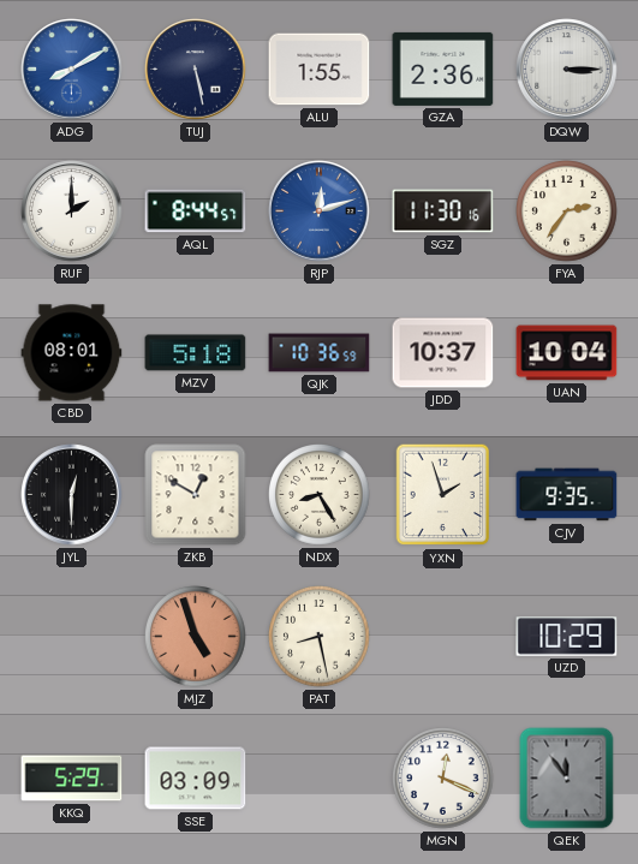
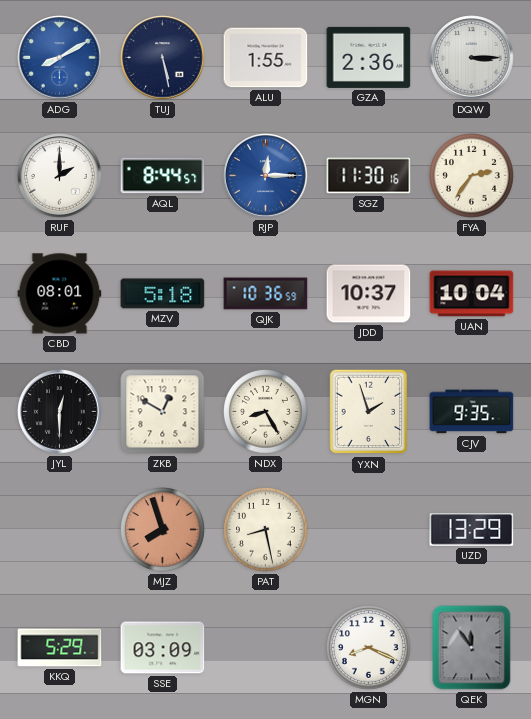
RJP: 12:12 -> 12:15 (266, 176)
MJZ: 4:57 -> 7:57 (163, 530)
UZD: 10:29 -> 13:29 (472, 530)
MGN: 12:19 -> 8:19 (369, 648)
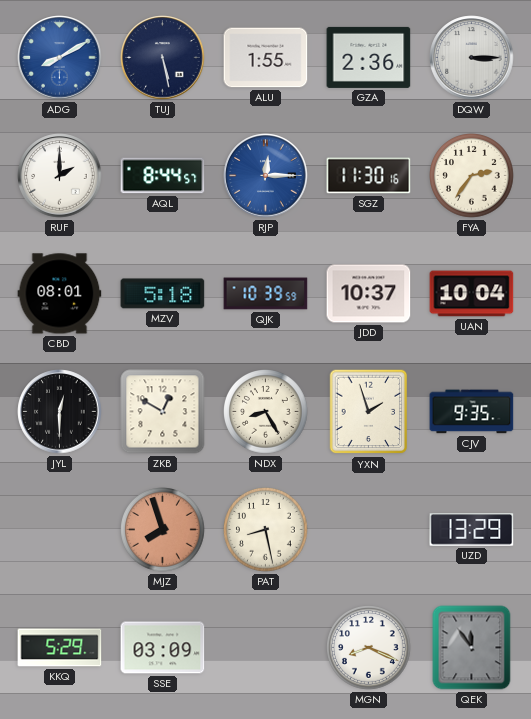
QJK: 10:36 -> 10:39 (266, 294)
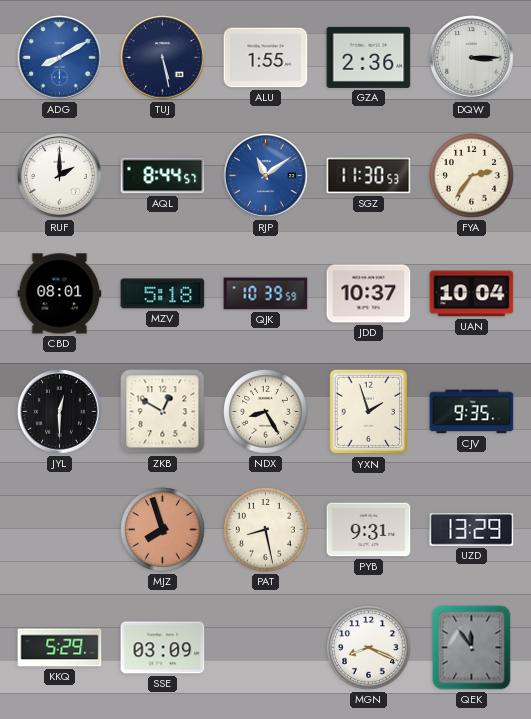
RJP: 12:15 -> 11:09 (266, 176)
SGZ: 11:30:16 -> 11:30:53 (369, 176)
PYB: none -> 9:31 (369, 530)
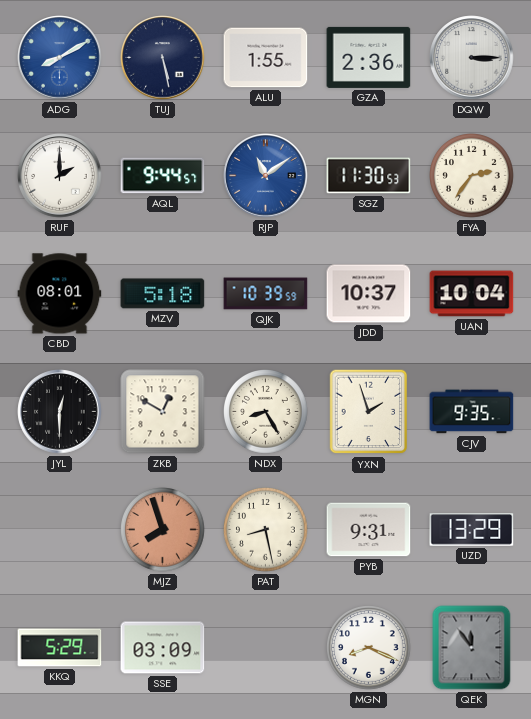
AQL: 8:44 -> 9:44 (163, 176)
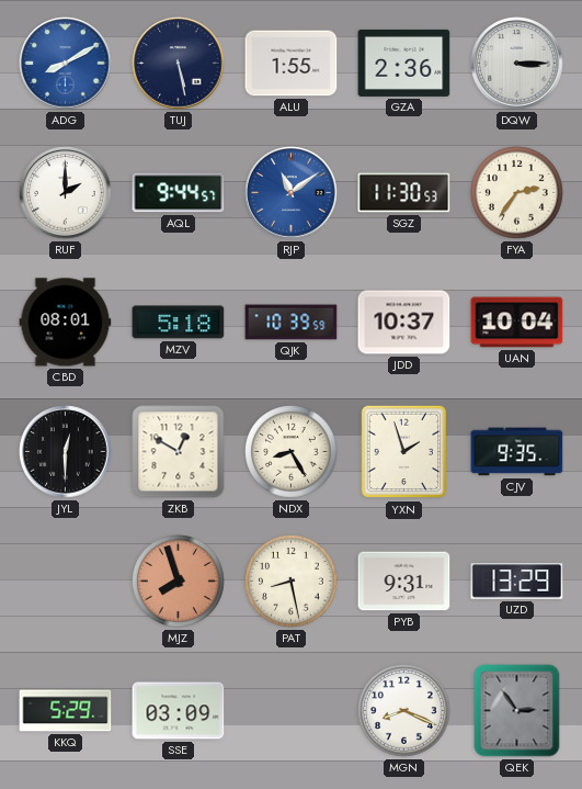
QEK: 11:54 -> 2:54 (517, 711)
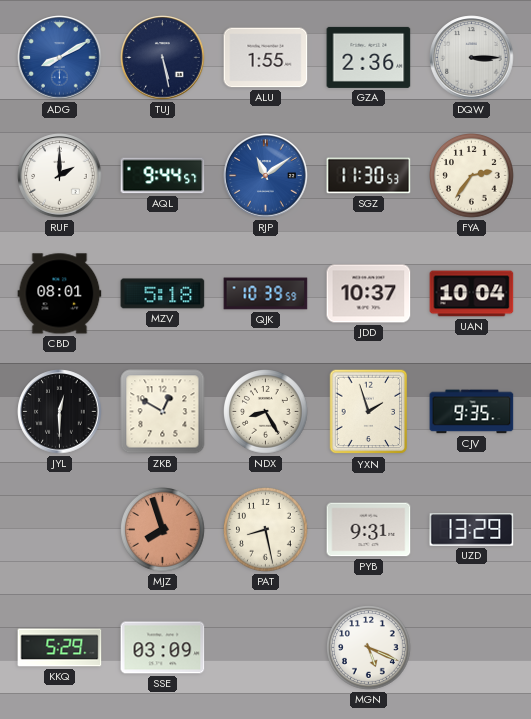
MGN: 8:19 -> 5:19 (369, 648)
QEK: 2:54 -> none (517, 711)
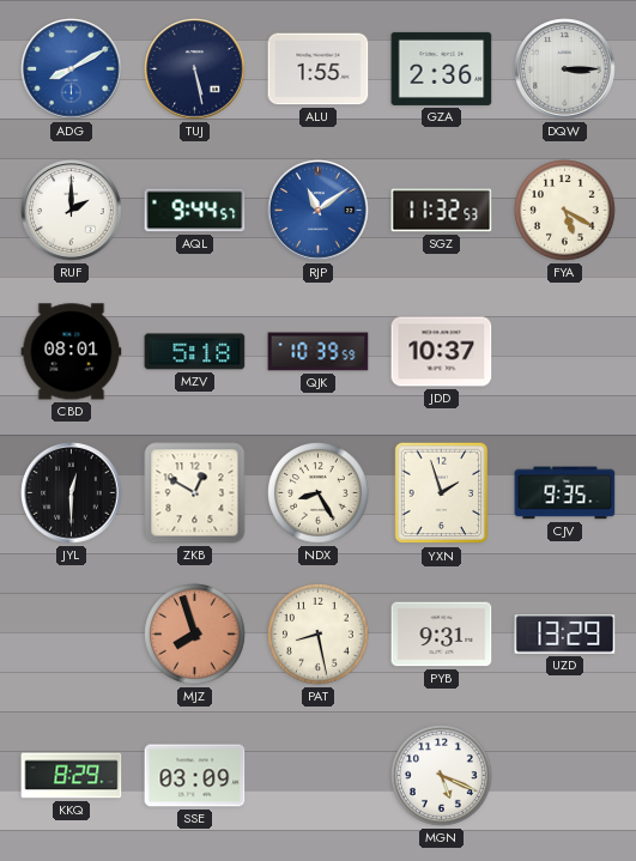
SGZ: 11:30 -> 11:32 (442, 211)
FYA: 2:36 -> 5:20 (565, 211)
UAN: 10:04 -> none (472, 294)
KKQ: 5:29 -> 8:29 (72, 776)
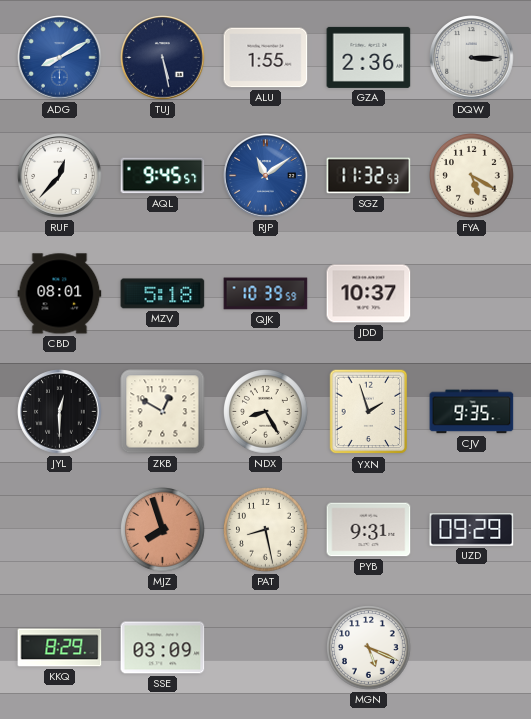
RUF: 2:00 -> 12:37 (60, 176)
AQL: 9:44 -> 9:45 (163, 176)
UZD: 13:29 -> 09:29 (472, 530)
